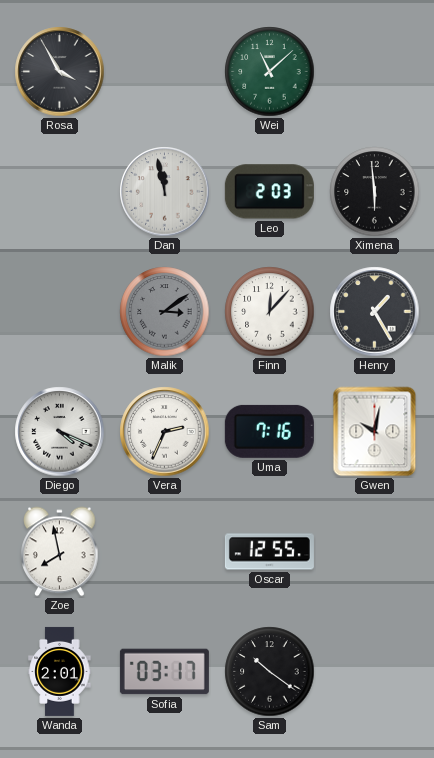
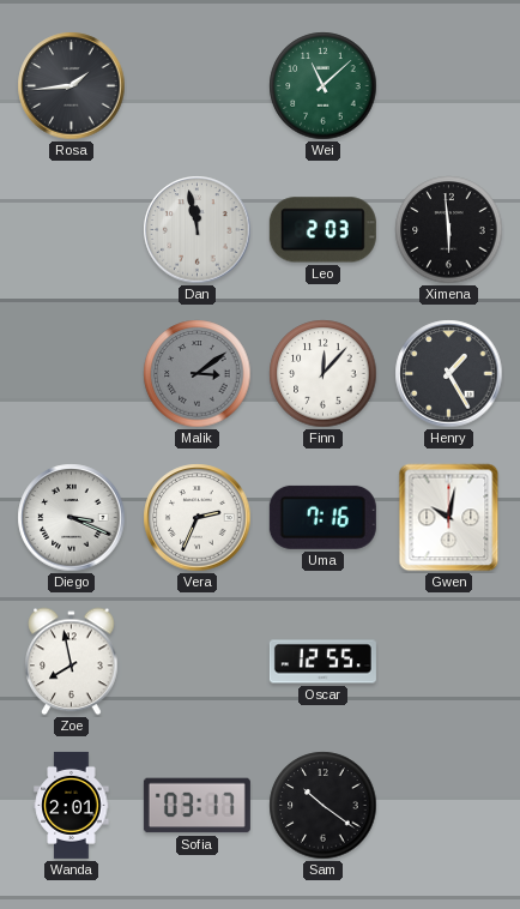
Rosa: 3:55 -> 1:44 (72, 86)
Diego: 4:19 -> 3:19 (72, 518)
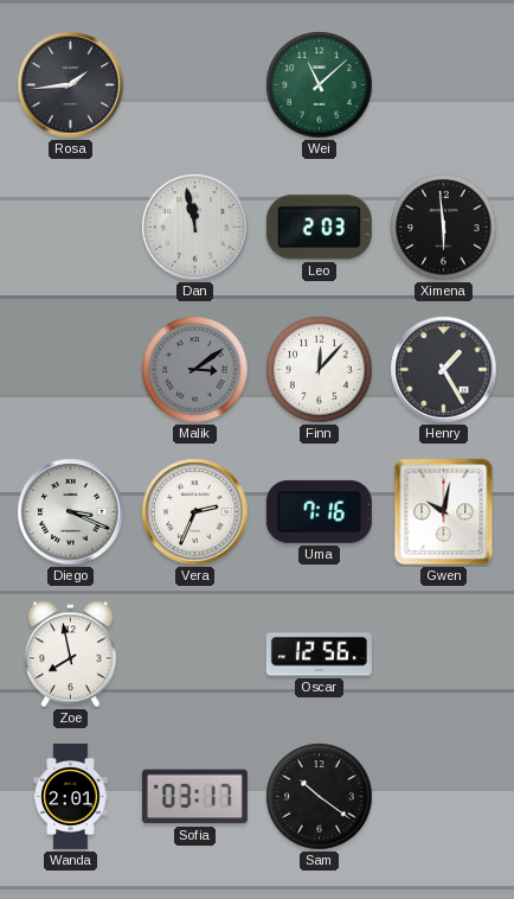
Oscar: 12:55 -> 12:56 (319, 655)
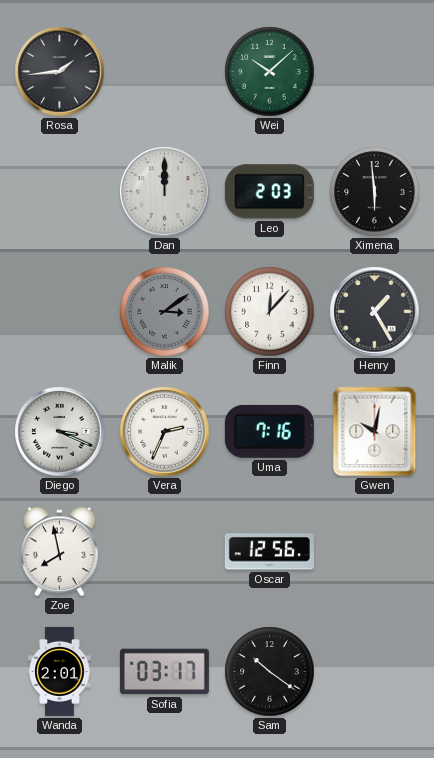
Wei: 11:08 -> 10:08 (270, 72)
Dan: 11:58 -> 12:00 (165, 192)
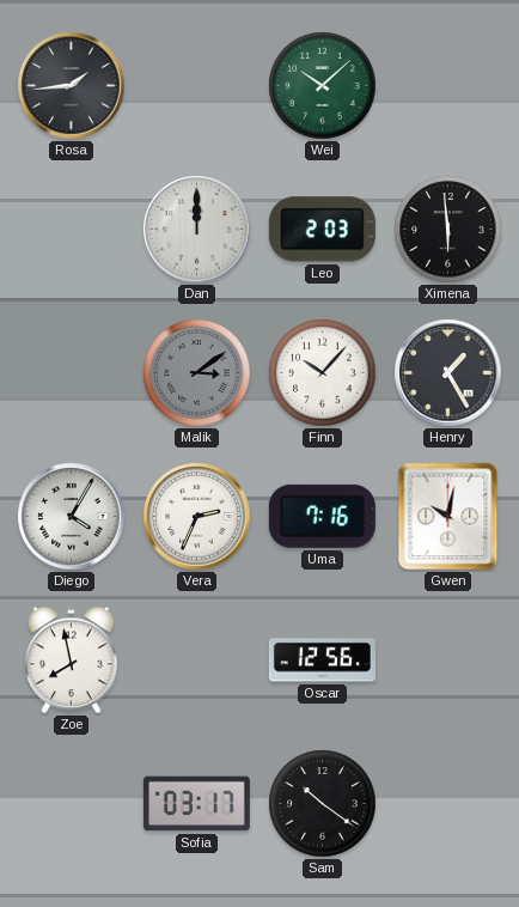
Finn: 12:07 -> 10:07 (323, 373)
Diego: 3:19 -> 4:05 (72, 517)
Wanda: 2:01 -> none (60, 671)
